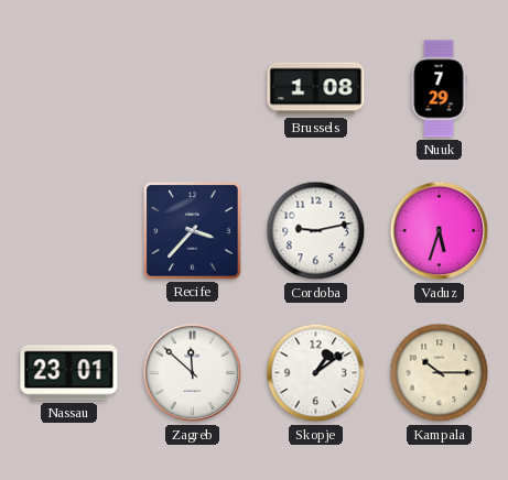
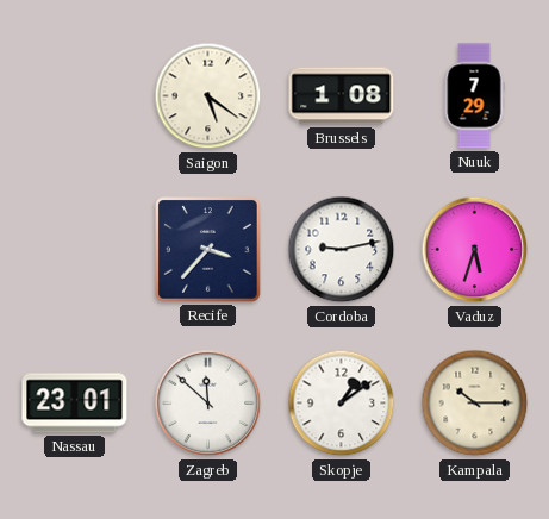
Saigon: none -> 5:21 (208, 96)
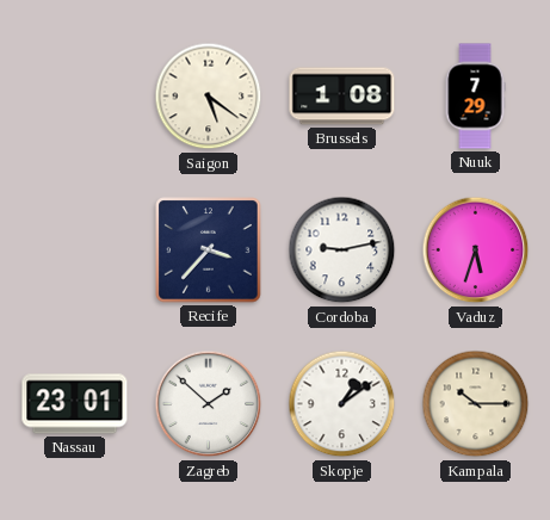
Zagreb: 11:52 -> 1:52 (209, 404)
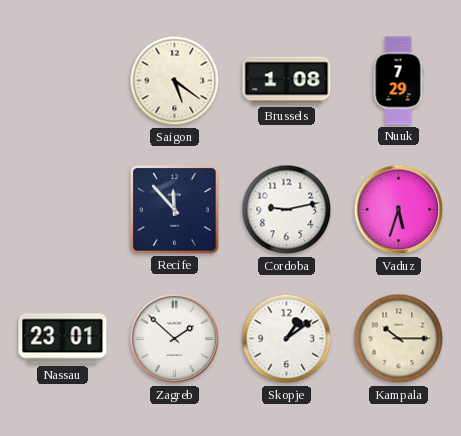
Recife: 3:37 -> 11:53 (175, 210)
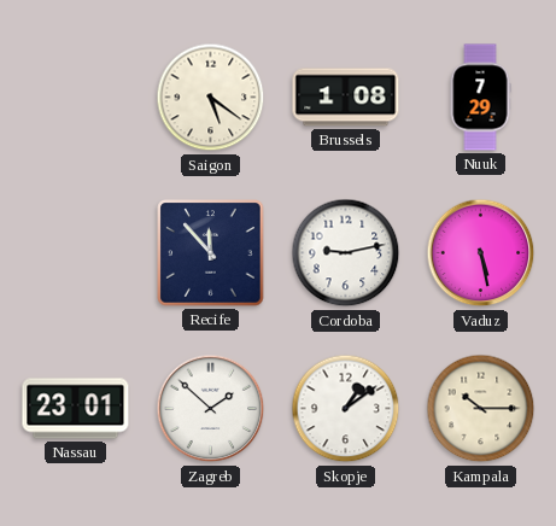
Vaduz: 5:33 -> 5:28 (481, 253)
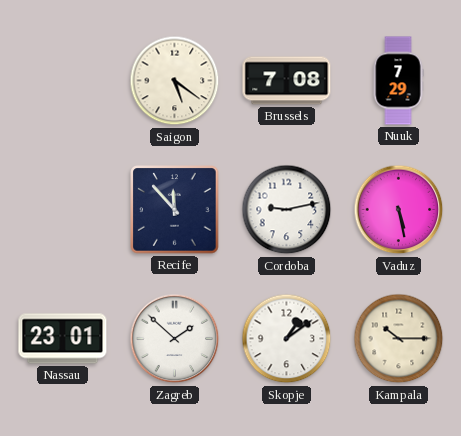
Brussels: 1:08 -> 7:08 (287, 81)
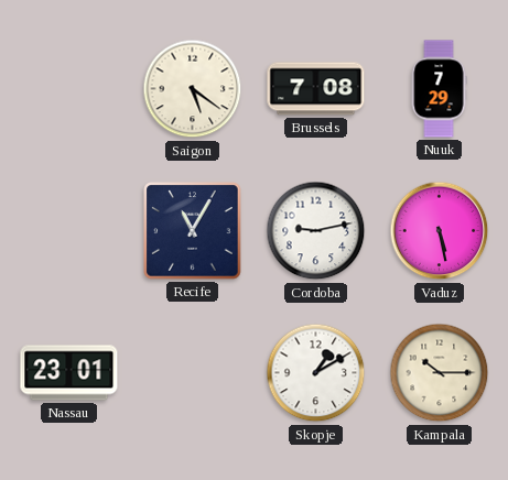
Recife: 11:53 -> 11:05 (193, 231)
Zagreb: 1:52 -> none (175, 339)
Skopje: 1:09 -> 1:10 (316, 373)
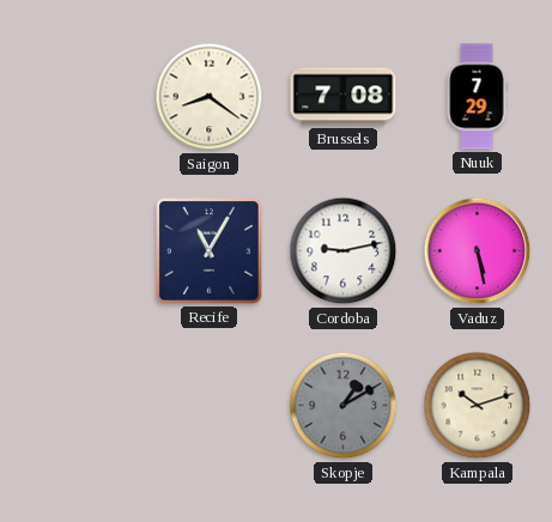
Saigon: 5:21 -> 8:21 (210, 97)
Nassau: 23:01 -> none (69, 373)
Skopje dial: white -> grey (344, 406)
Kampala: 10:15 -> 10:12 (478, 406)
